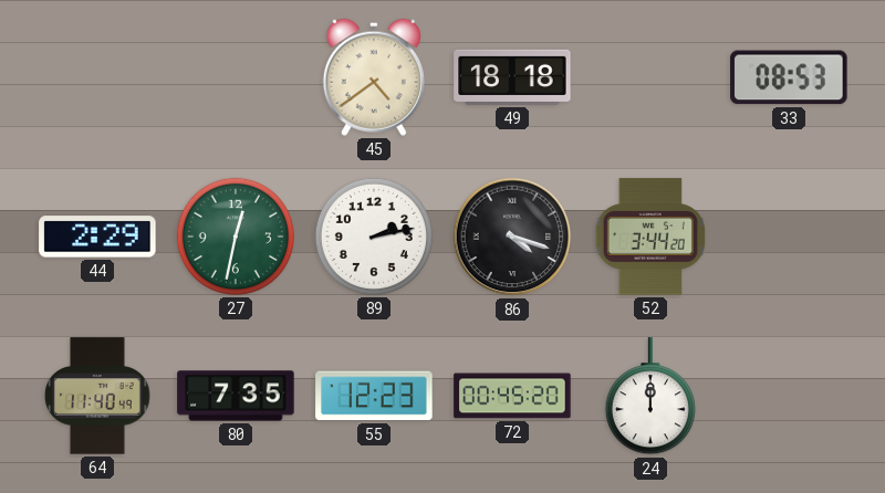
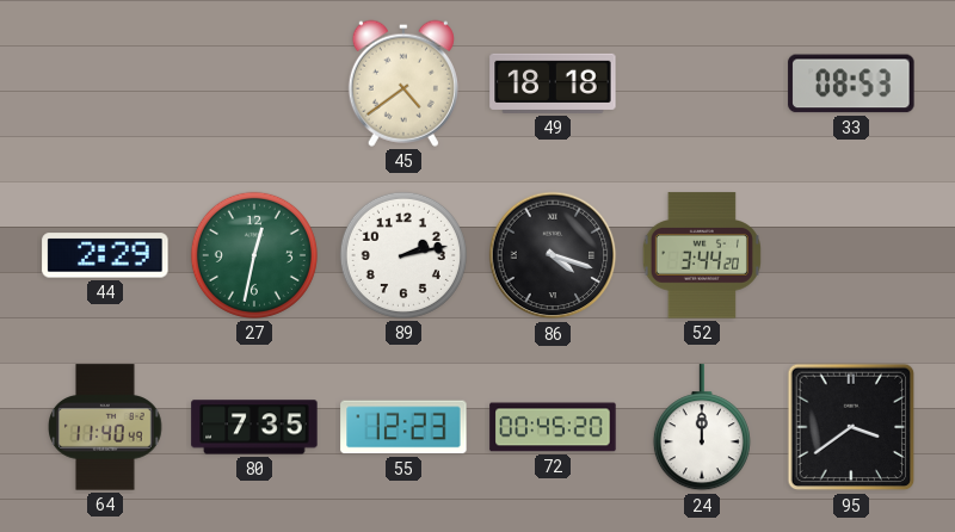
95: none -> 3:39 (851, 427)
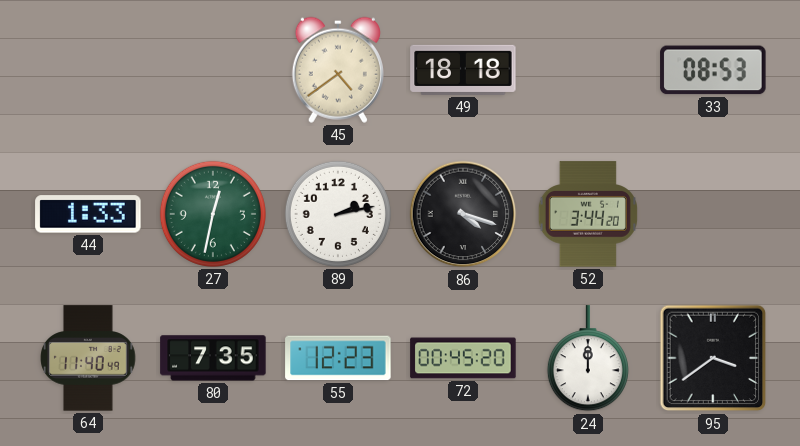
44: 2:29 -> 1:33 (88, 214)
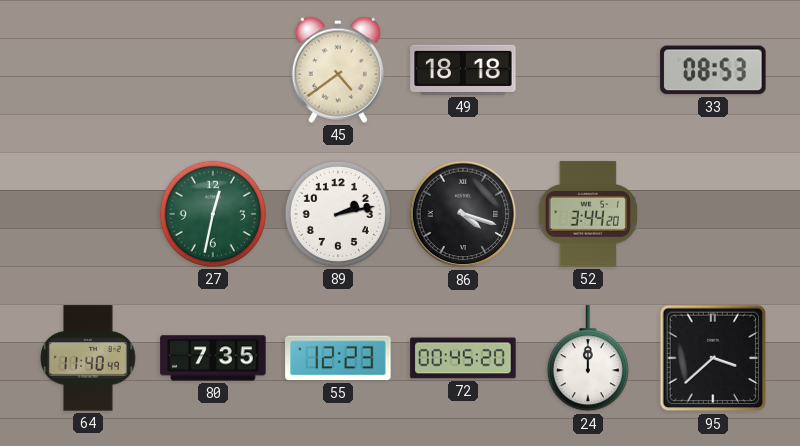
44: 1:33 -> none (88, 214)
95: 3:39 -> 3:38 (713, 358)
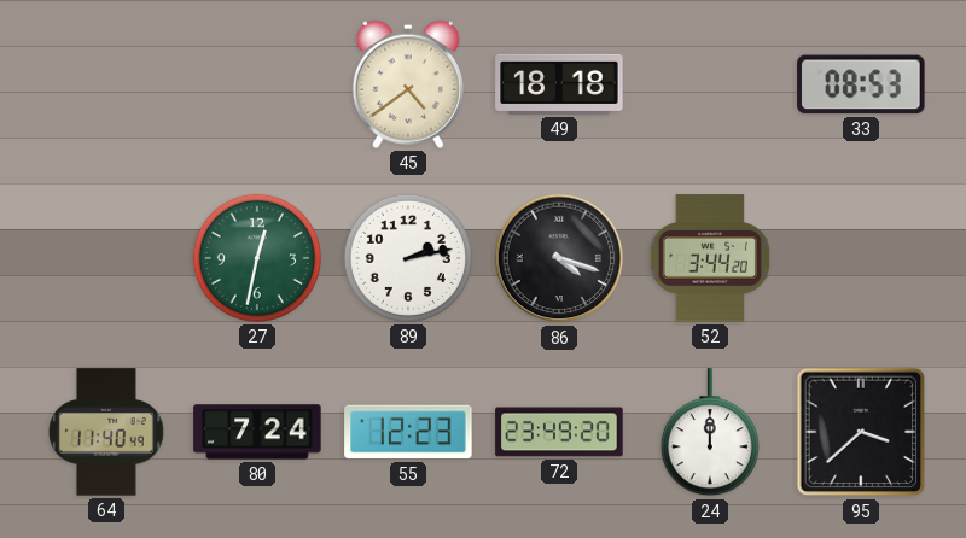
80: 7:35 -> 7:24 (257, 432)
72: 00:45 -> 23:49 (559, 432)
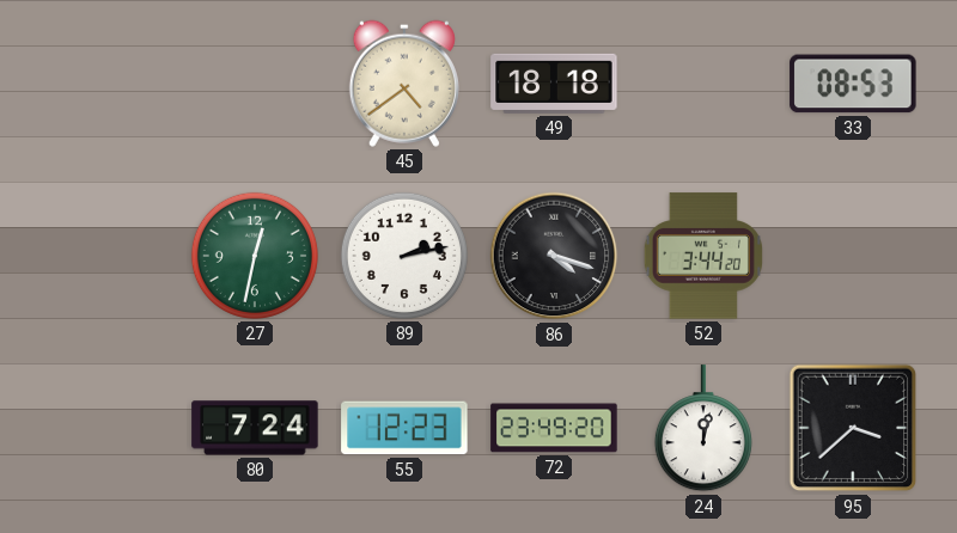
64: 11:40 -> none (106, 432)
24: 12:00 -> 12:02 (703, 429)
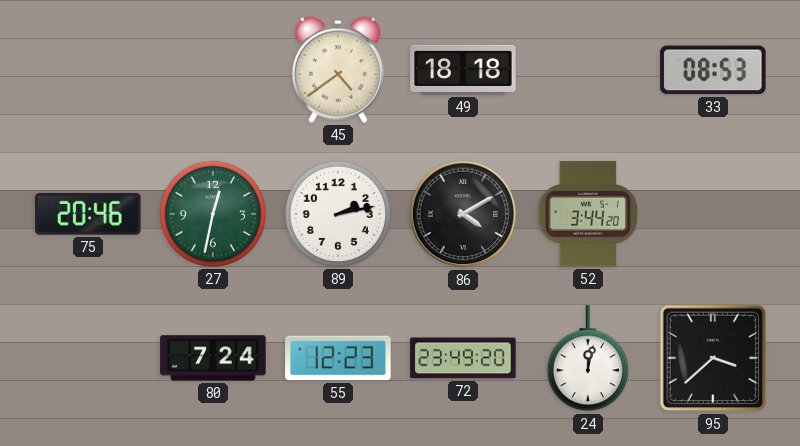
75: none -> 20:46 (88, 214)
86: 4:18 -> 4:10 (463, 214)
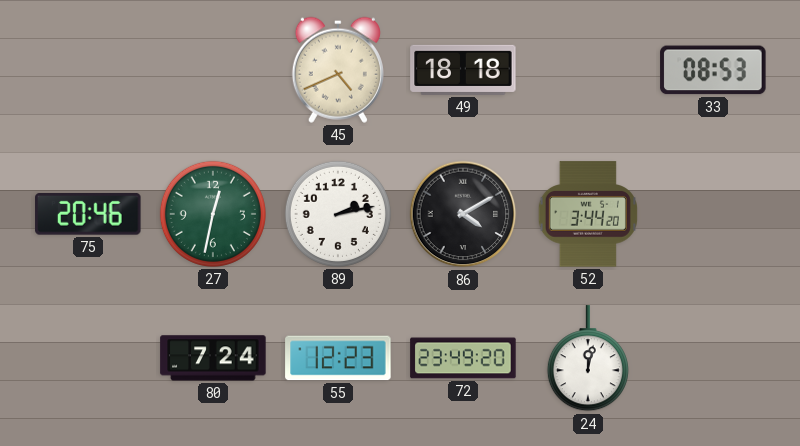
45: 4:39 -> 4:41 (338, 70)
95: 3:38 -> none (713, 358)
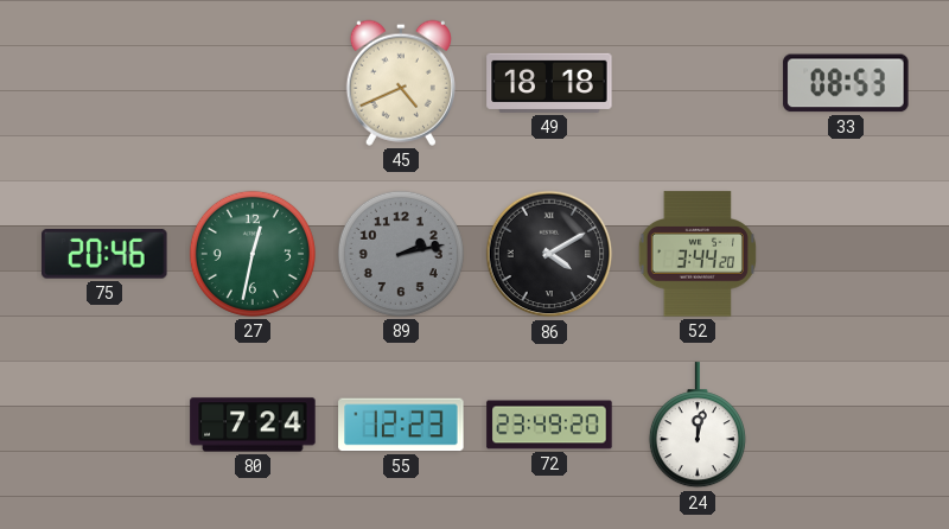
89 dial: white -> grey (401, 254)
